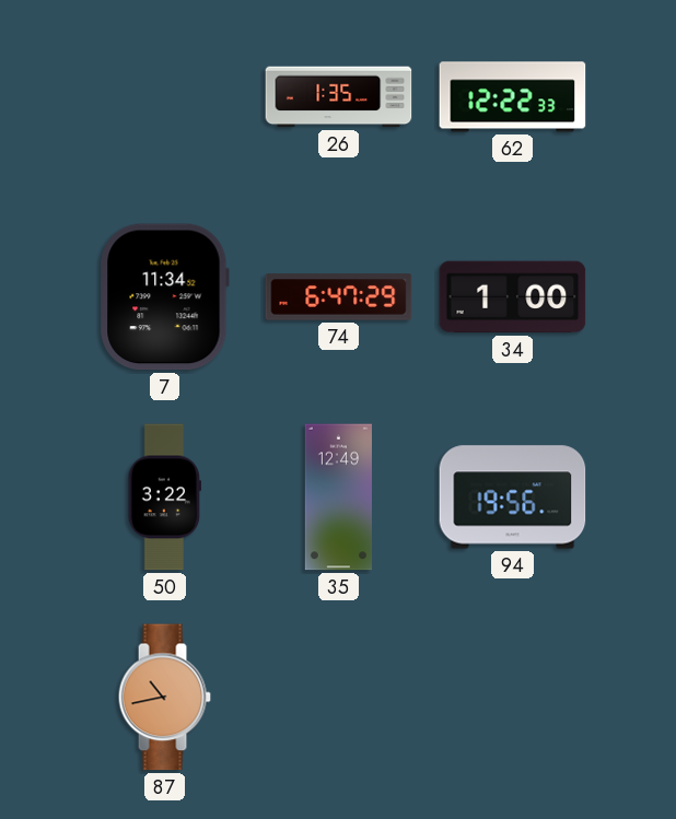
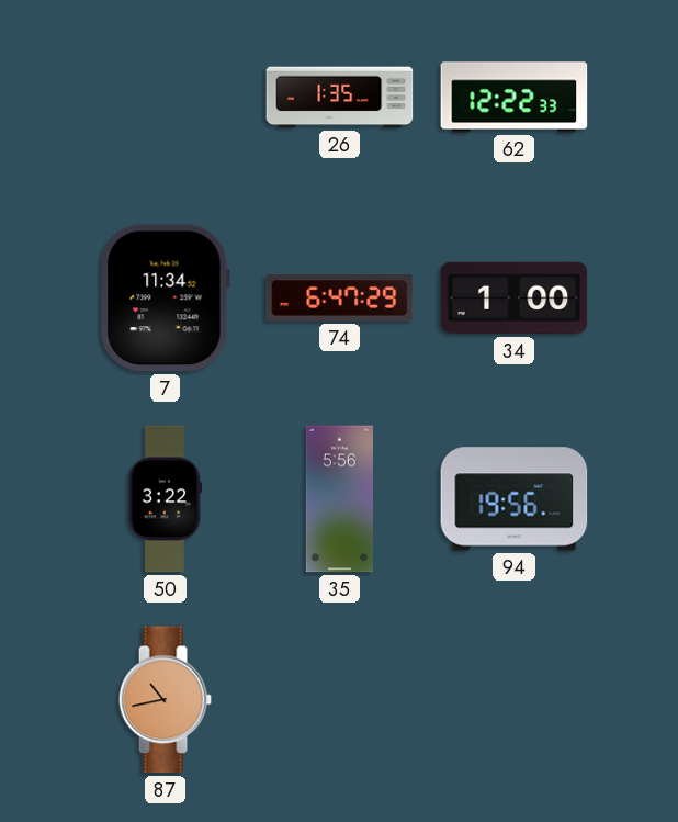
35: 12:49 -> 5:56 (339, 499)
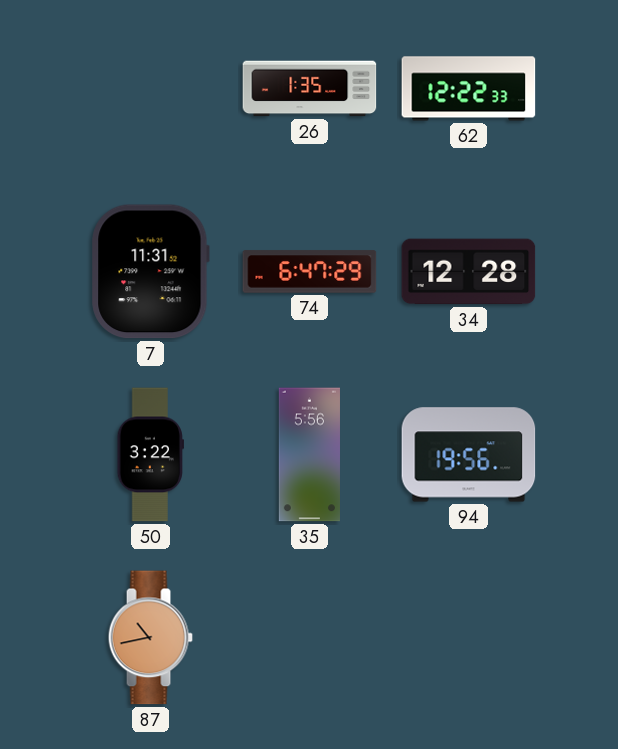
7: 11:34 -> 11:31 (150, 272)
34: 1:00 -> 12:28 (469, 272)
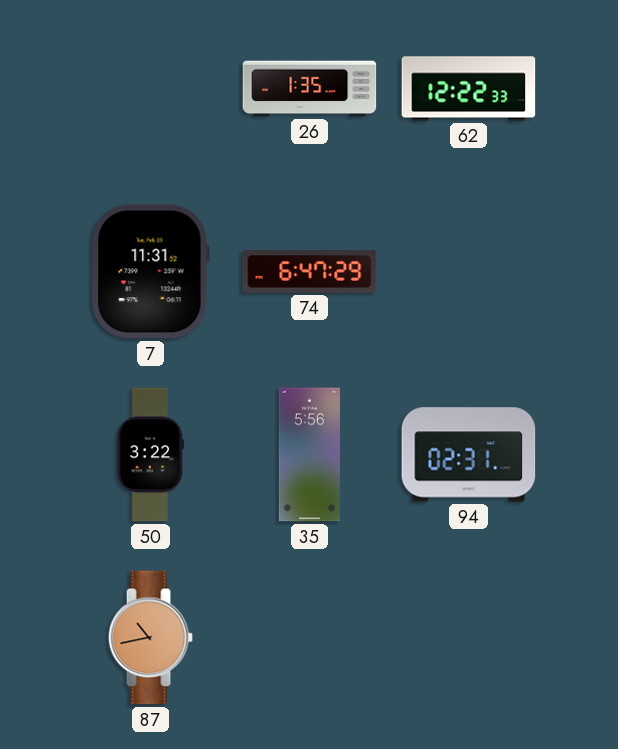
34: 12:28 -> none (469, 272)
94: 19:56 -> 02:31 (469, 455)
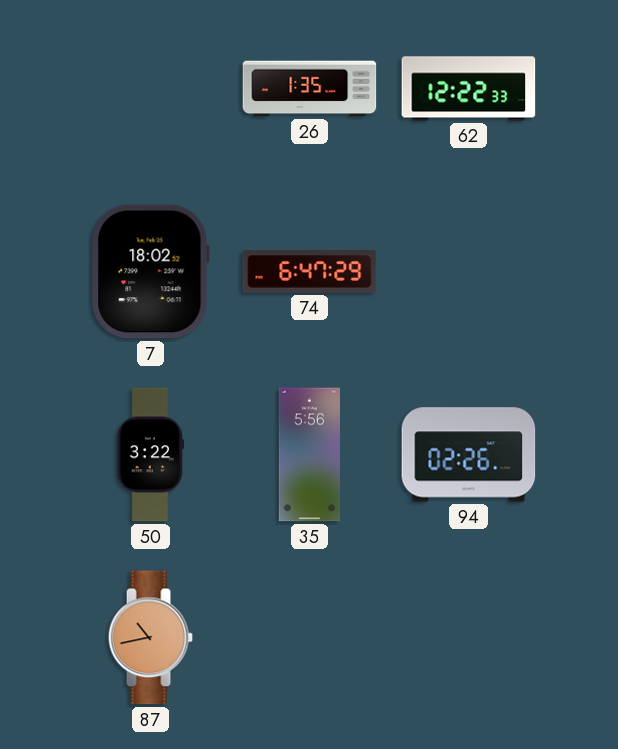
7: 11:31 -> 18:02 (150, 272)
94: 02:31 -> 02:26 (469, 455)
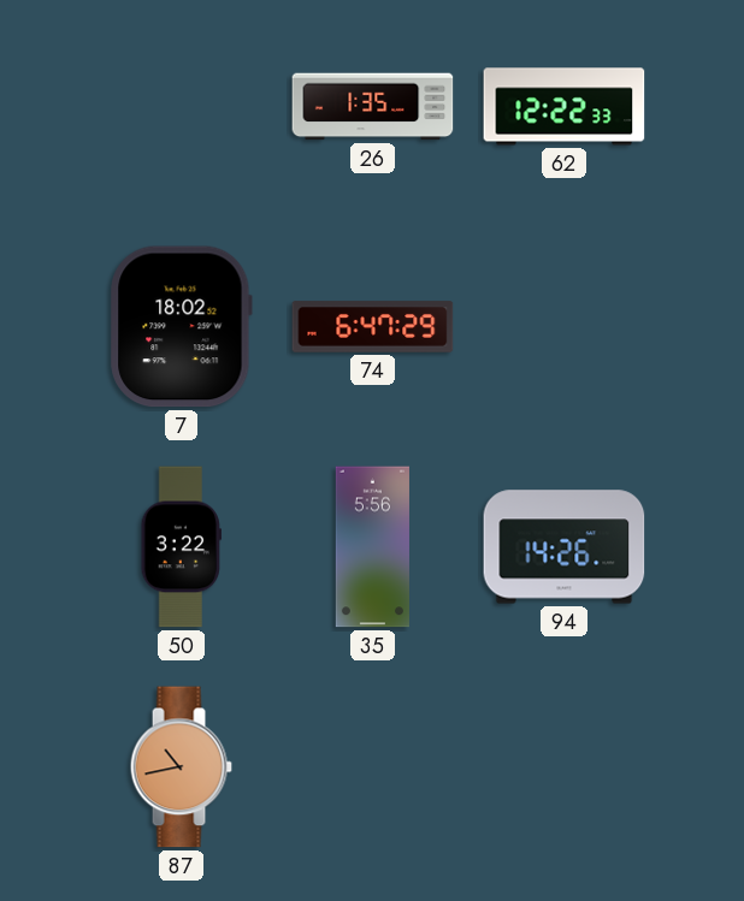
94: 02:26 -> 14:26 (565, 547)
